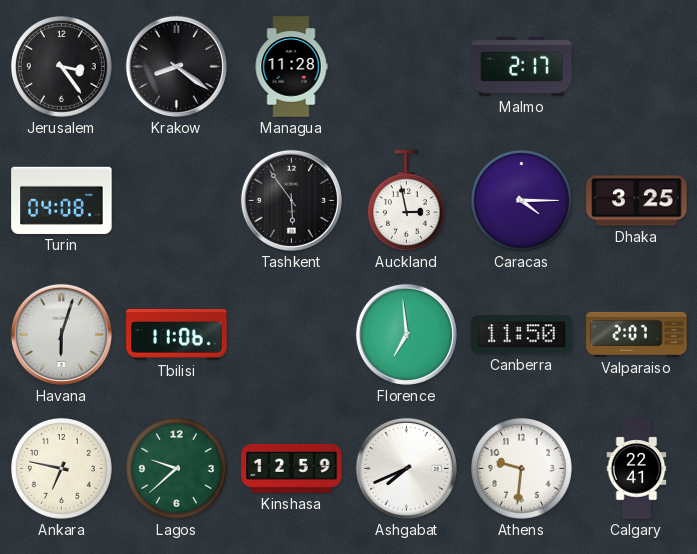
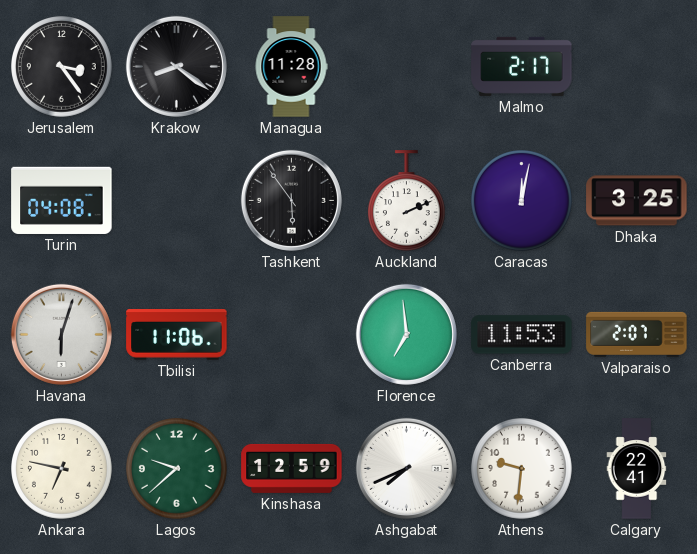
Auckland: 2:58 -> 2:11 (406, 201)
Caracas: 4:15 -> 12:02 (522, 201)
Canberra: 11:50 -> 11:53 (522, 335)
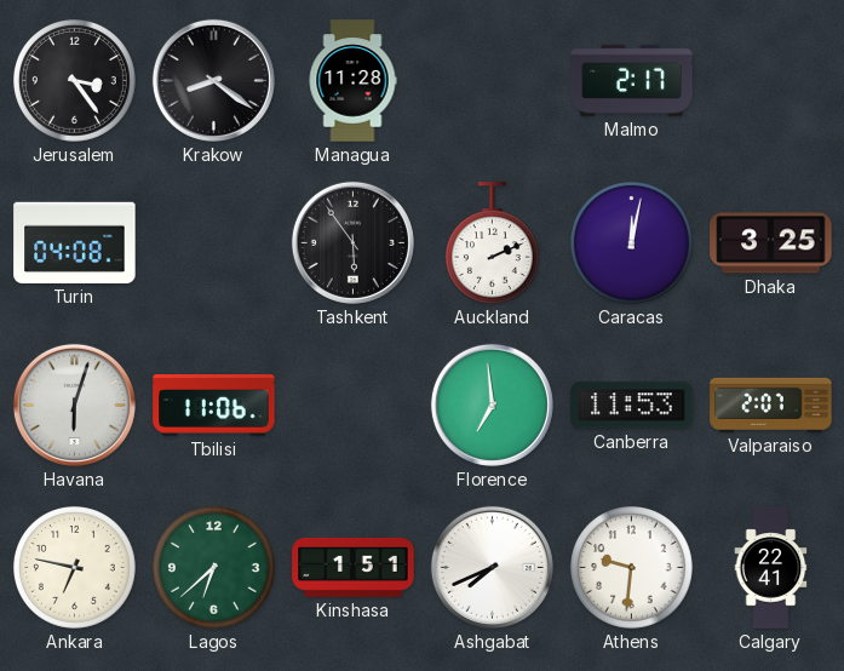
Lagos: 9:38 -> 6:38 (214, 568)
Kinshasa: 12:59 -> 1:51 (354, 567)
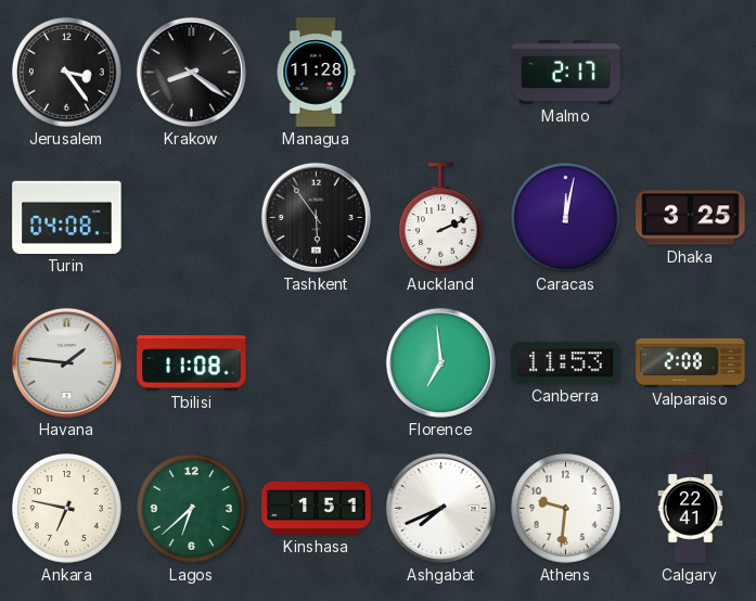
Havana: 6:03 -> 1:46 (66, 362)
Tbilisi: 11:06 -> 11:08 (192, 363)
Valparaiso: 2:07 -> 2:08 (691, 362)
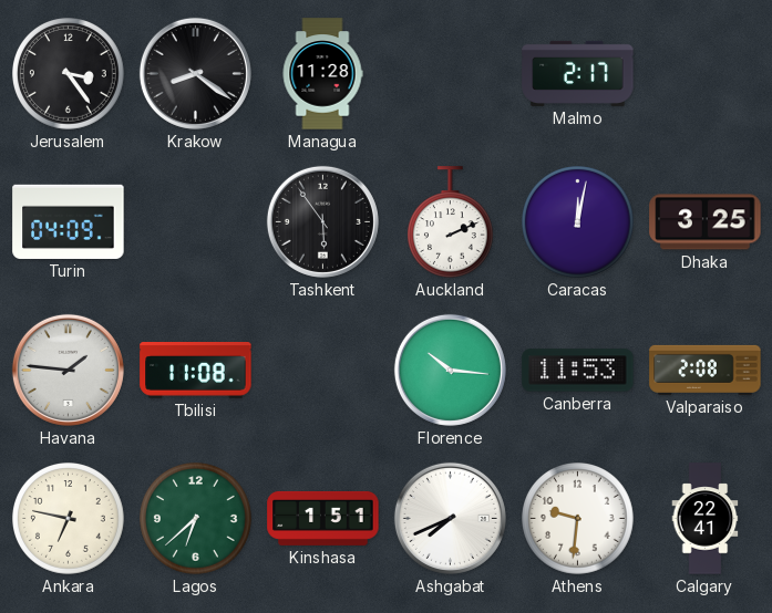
Turin: 04:08 -> 04:09 (69, 221)
Florence: 6:59 -> 10:16 (450, 370)
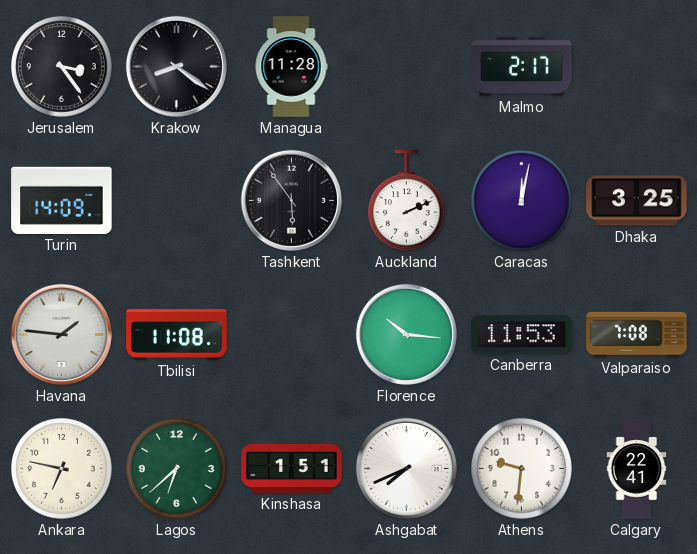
Turin: 04:09 -> 14:09 (62, 200)
Valparaiso: 2:08 -> 7:08 (637, 334)
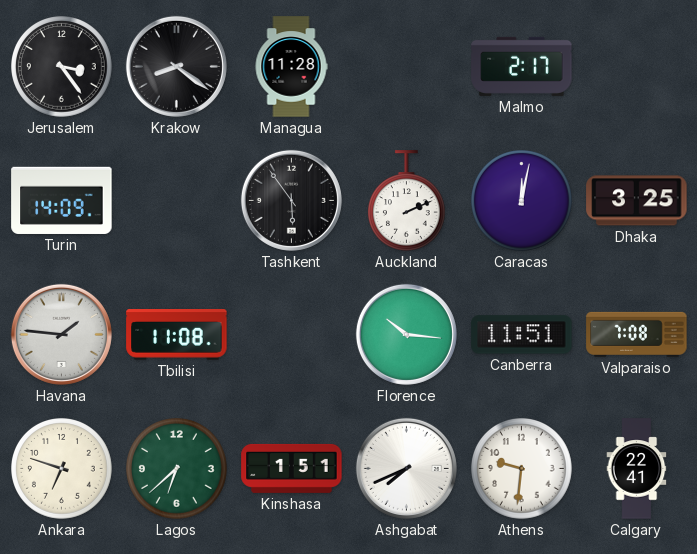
Canberra: 11:53 -> 11:51 (522, 335)
Ankara: 6:47 -> 6:48 (62, 469)
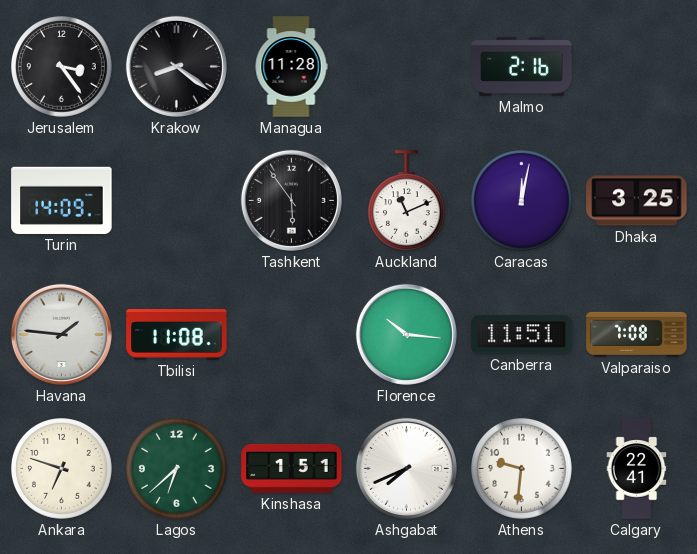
Malmo: 2:17 -> 2:16 (522, 66)
Auckland: 2:11 -> 11:11 (406, 201)
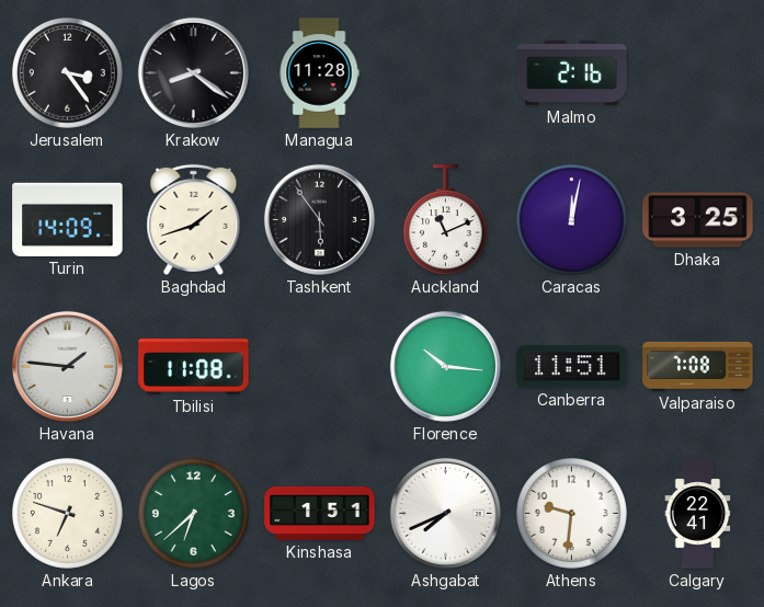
Baghdad: none -> 1:42 (194, 219)
